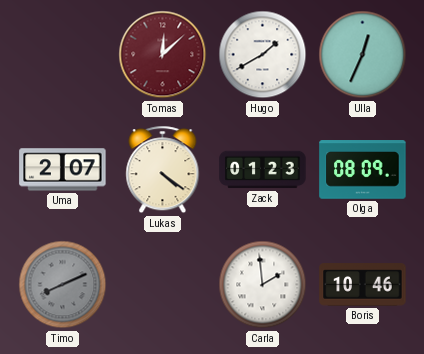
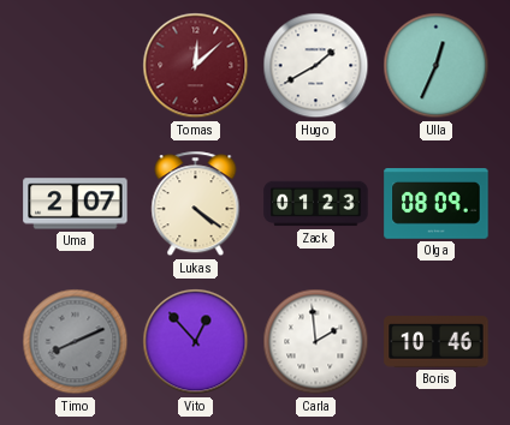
Vito: none -> 12:53 (196, 342)
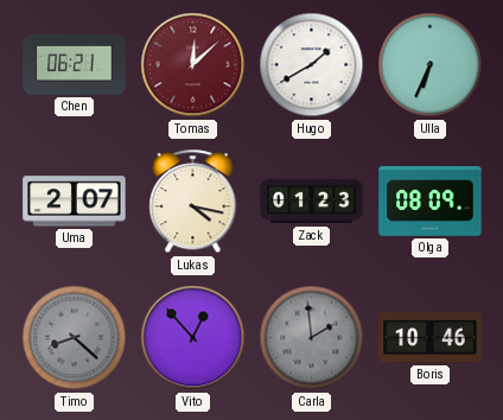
Chen: none -> 06:21 (75, 64)
Ulla: 12:34 -> 6:34 (431, 65)
Lukas: 4:21 -> 4:17 (193, 202)
Timo: 8:11 -> 8:22 (75, 338)
Carla dial: white -> grey (312, 338)
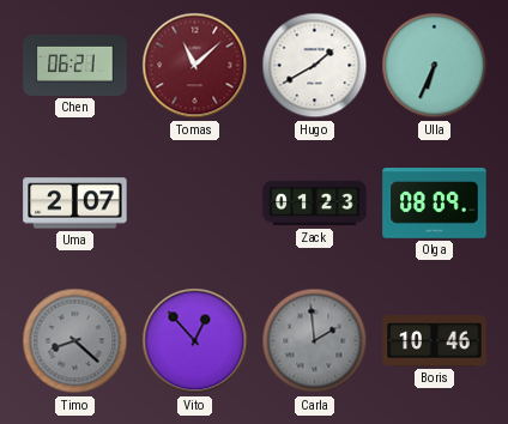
Tomas: 12:08 -> 11:08 (195, 66)
Lukas: 4:17 -> none (193, 202)
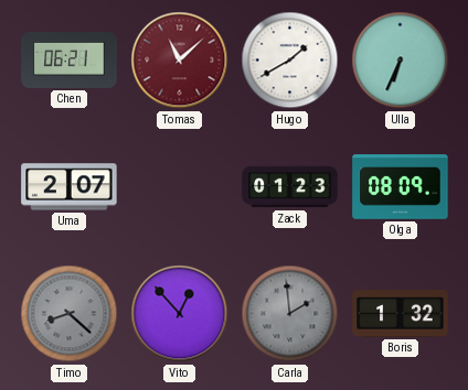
Boris: 10:46 -> 1:32 (401, 314)
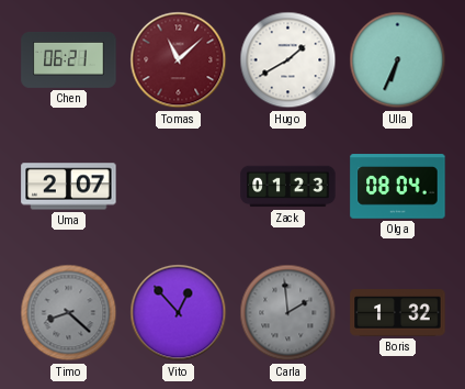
Olga: 08:09 -> 08:04 (398, 187)
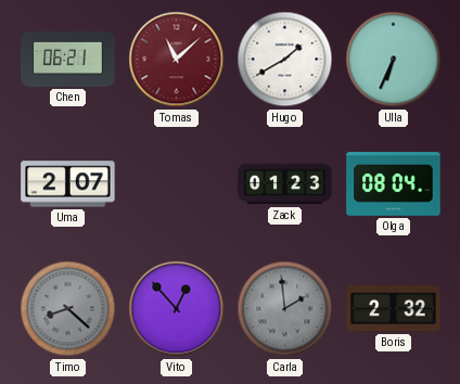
Boris: 1:32 -> 2:32 (394, 309)
